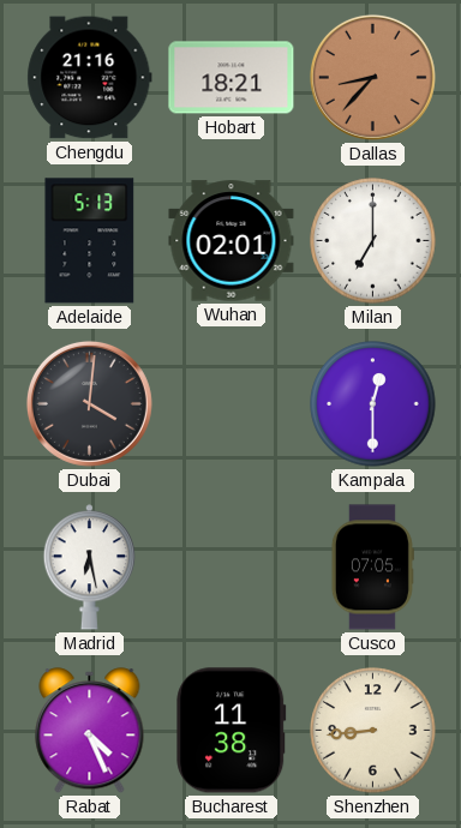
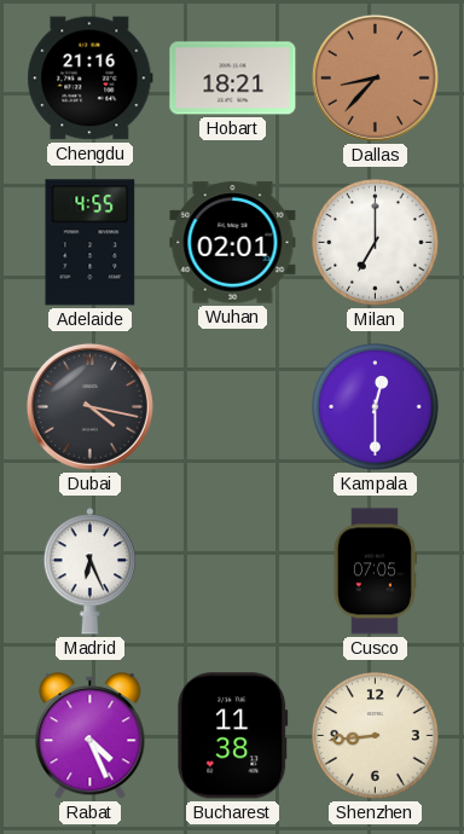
Adelaide: 5:13 -> 4:55 (91, 243)
Dubai: 4:01 -> 4:17 (89, 406)
Madrid: 6:28 -> 6:26 (89, 572)
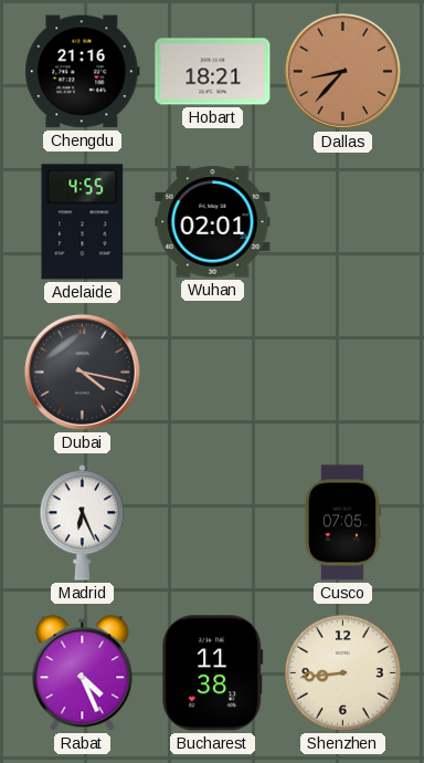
Milan: 7:00 -> none (376, 243)
Kampala: 12:30 -> none (376, 407)
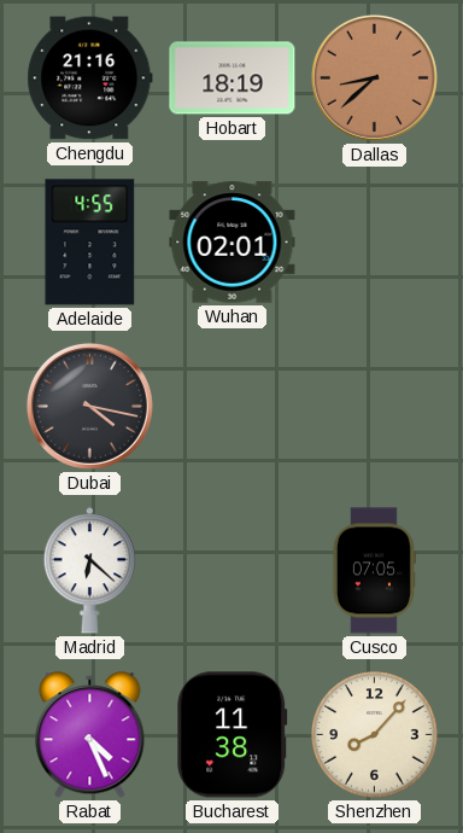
Hobart: 18:21 -> 18:19 (233, 78)
Dallas: 8:37 -> 8:38 (374, 77)
Madrid: 6:26 -> 6:22 (89, 571)
Shenzhen: 8:44 -> 8:07 (375, 735)
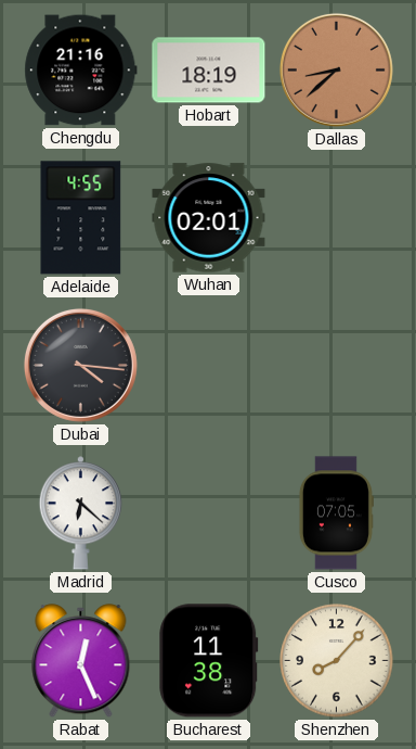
Dubai: 4:17 -> 4:16 (80, 365)
Rabat: 4:26 -> 12:26 (81, 661)
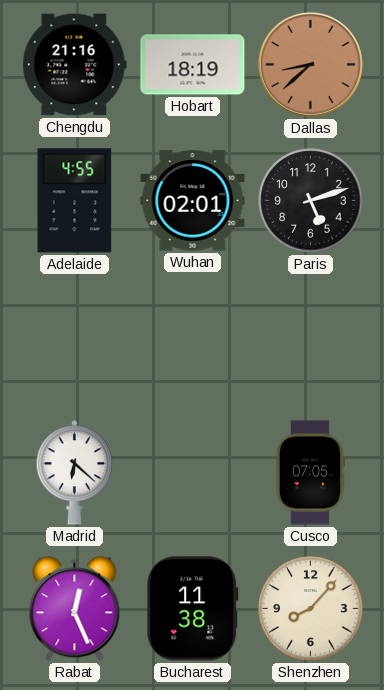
Paris: none -> 5:12 (311, 201)
Dubai: 4:16 -> none (80, 365)
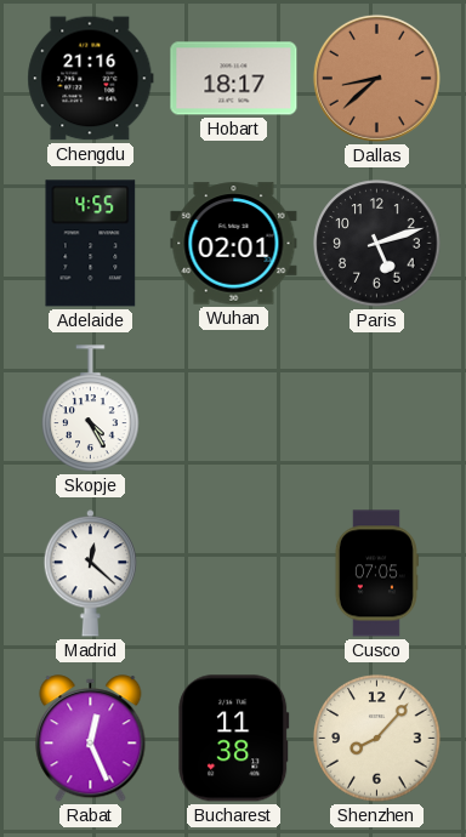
Hobart: 18:19 -> 18:17 (234, 79)
Skopje: none -> 4:25 (91, 409)
Madrid: 6:22 -> 12:22 (90, 574)
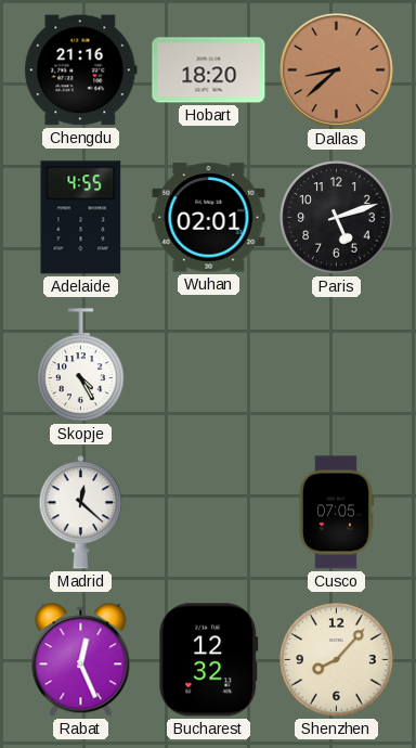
Hobart: 18:17 -> 18:20 (209, 70)
Bucharest: 11:38 -> 12:32 (209, 660)
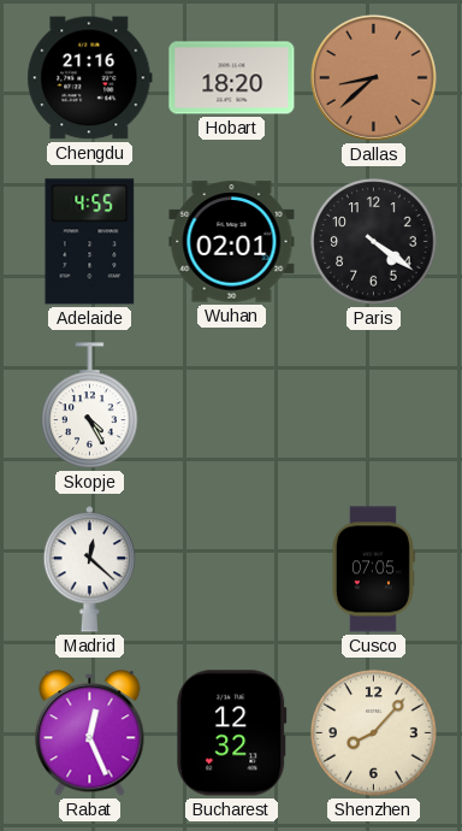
Paris: 5:12 -> 4:21 (374, 242)
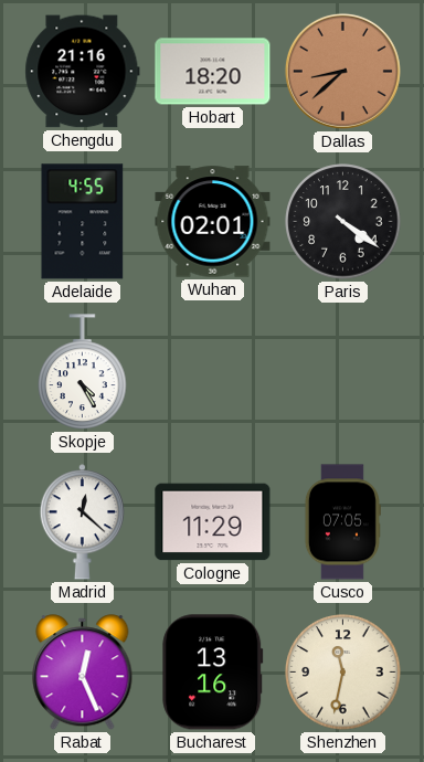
Cologne: none -> 11:29 (213, 522)
Bucharest: 12:32 -> 13:16 (213, 673)
Shenzhen: 8:07 -> 11:32 (343, 673)
